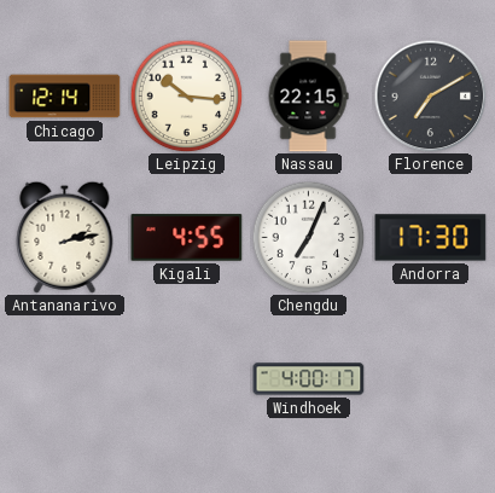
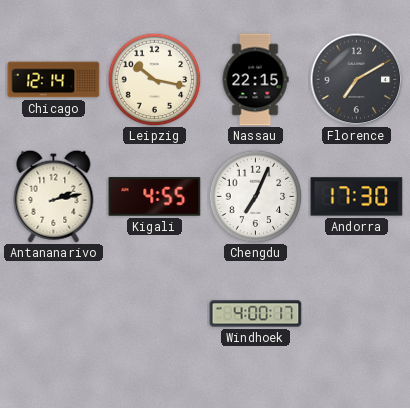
Leipzig: 10:16 -> 10:17 (154, 79)
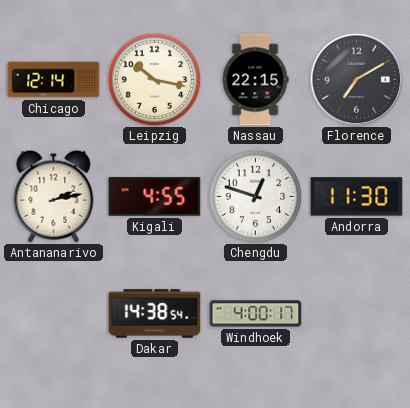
Chengdu: 7:04 -> 12:48 (255, 196)
Andorra: 17:30 -> 11:30 (357, 197)
Dakar: none -> 14:38 (155, 314)
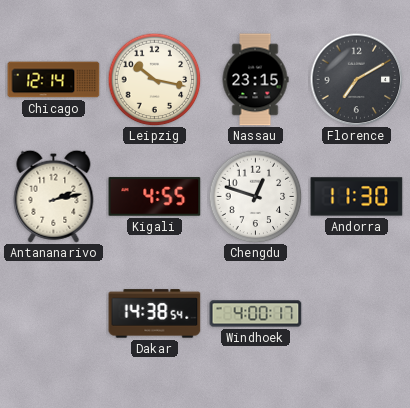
Nassau: 22:15 -> 23:15 (255, 80)
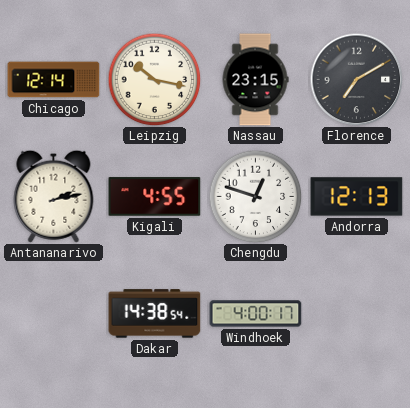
Andorra: 11:30 -> 12:13 (357, 197)
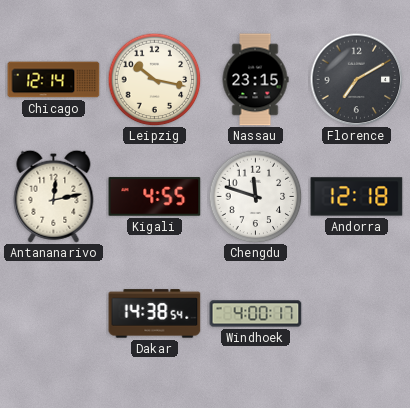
Antananarivo: 2:13 -> 12:13 (54, 196)
Chengdu: 12:48 -> 11:48 (255, 196)
Andorra: 12:13 -> 12:18 (357, 197)
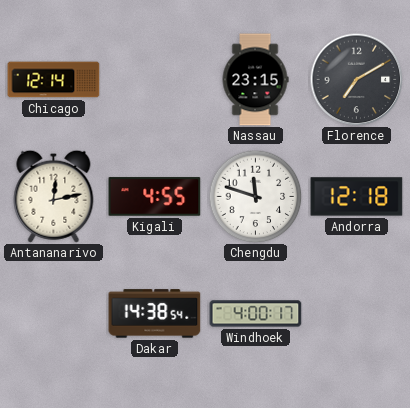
Leipzig: 10:17 -> none (154, 79)
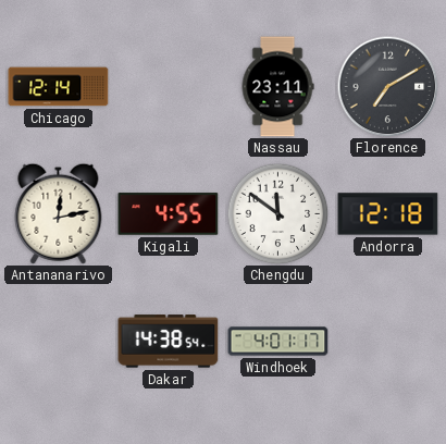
Nassau: 23:15 -> 23:11 (277, 87)
Chengdu: 11:48 -> 11:51 (277, 213)
Windhoek: 4:00 -> 4:01 (278, 342)
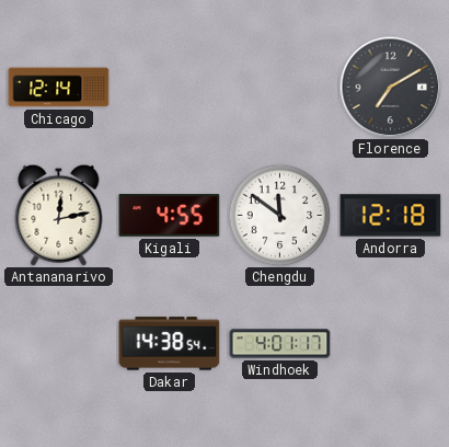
Nassau: 23:11 -> none (277, 87)
